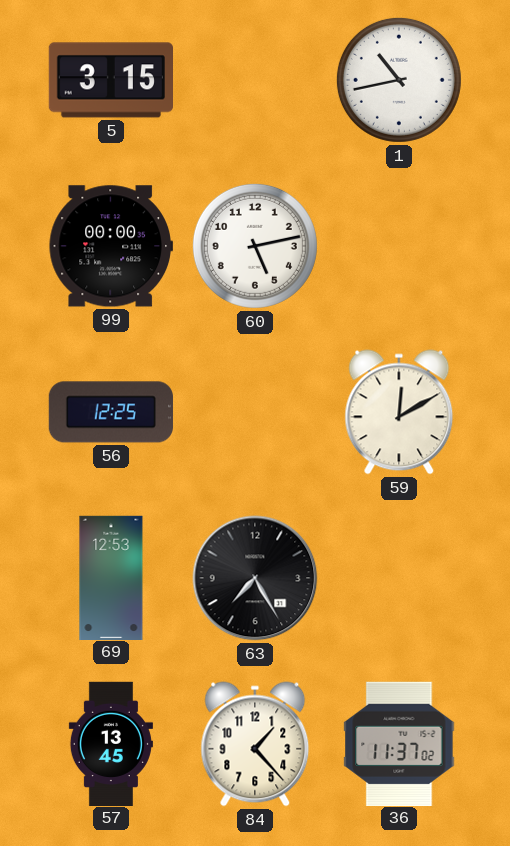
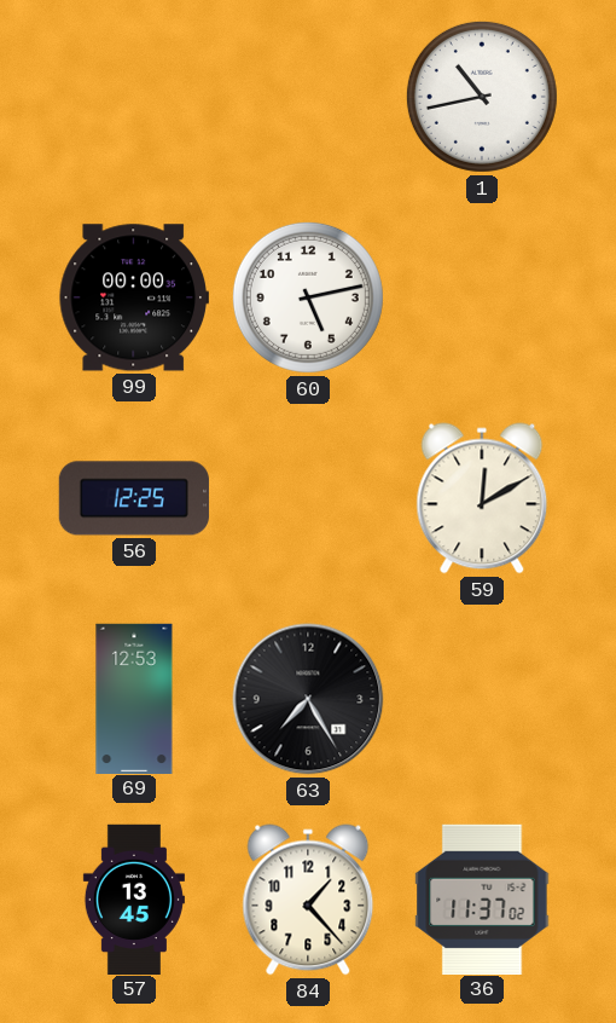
5: 3:15 -> none (110, 80)
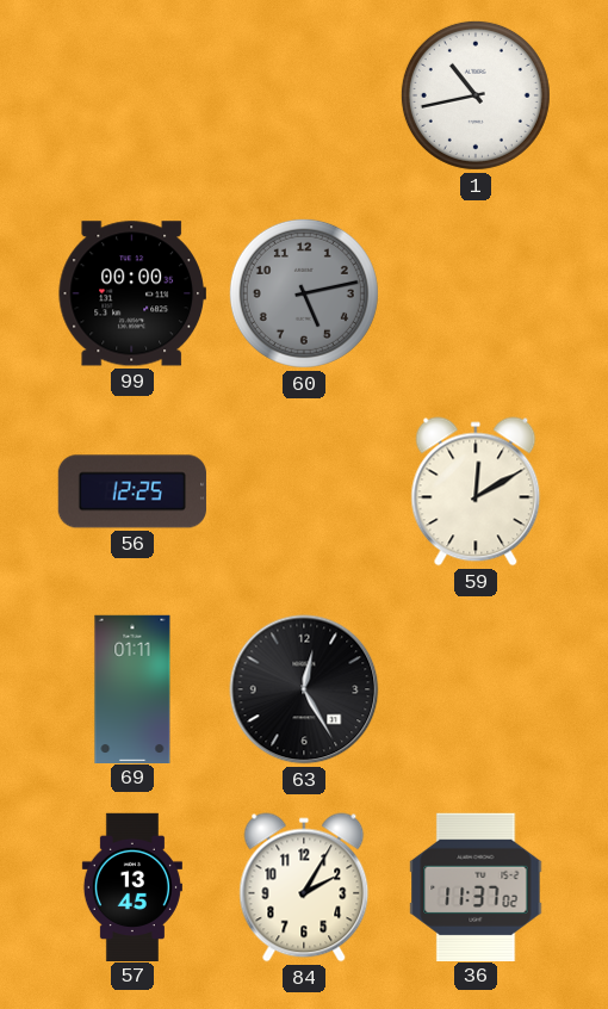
60 dial: white -> grey (304, 293)
69: 12:53 -> 01:11 (132, 688)
63: 7:25 -> 12:25 (304, 689)
84: 1:23 -> 2:05 (304, 887)
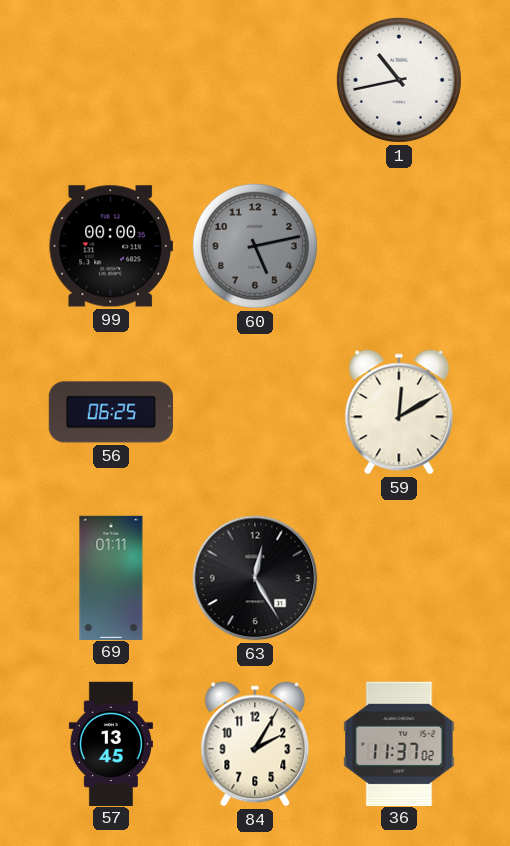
56: 12:25 -> 06:25 (111, 412)
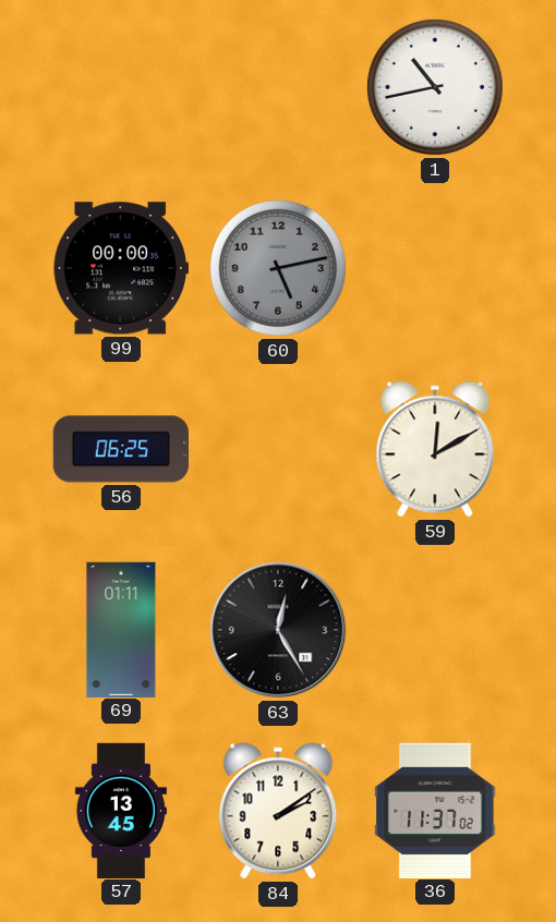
84: 2:05 -> 2:09 (278, 811)
